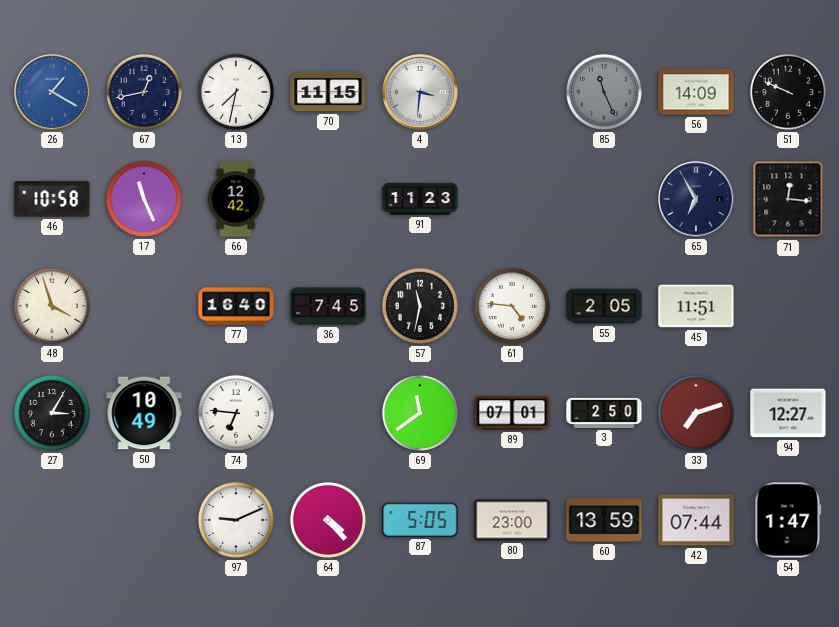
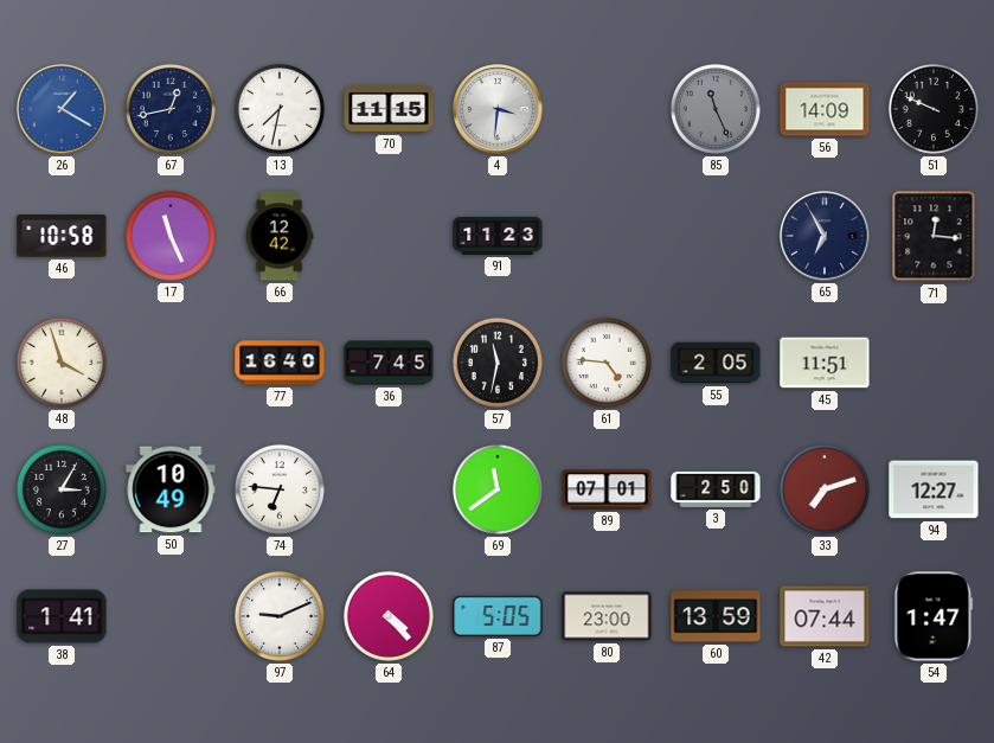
38: none -> 1:41 (62, 616)
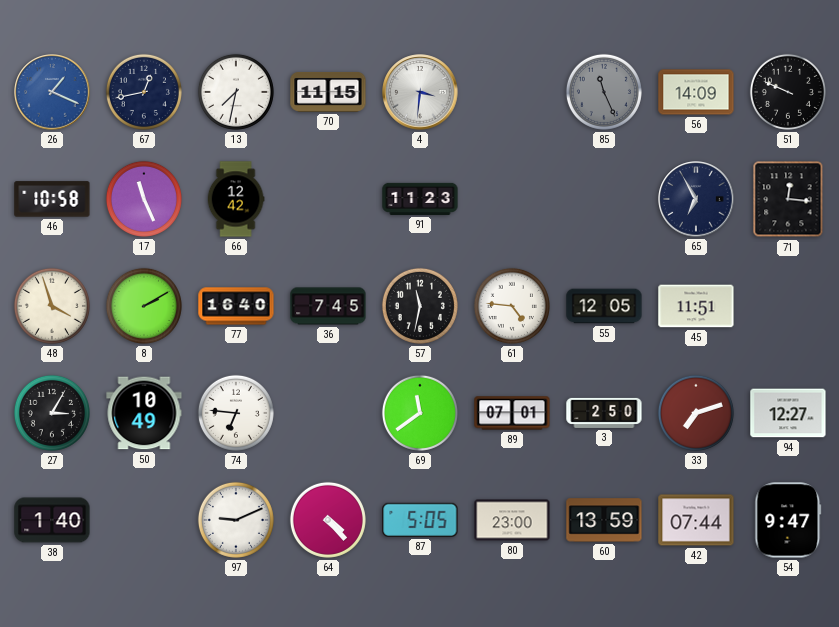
26: 1:20 -> 1:19 (52, 92)
8: none -> 2:10 (144, 306)
55: 2:05 -> 12:05 (604, 306)
38: 1:41 -> 1:40 (52, 520)
54: 1:47 -> 9:47 (788, 520)
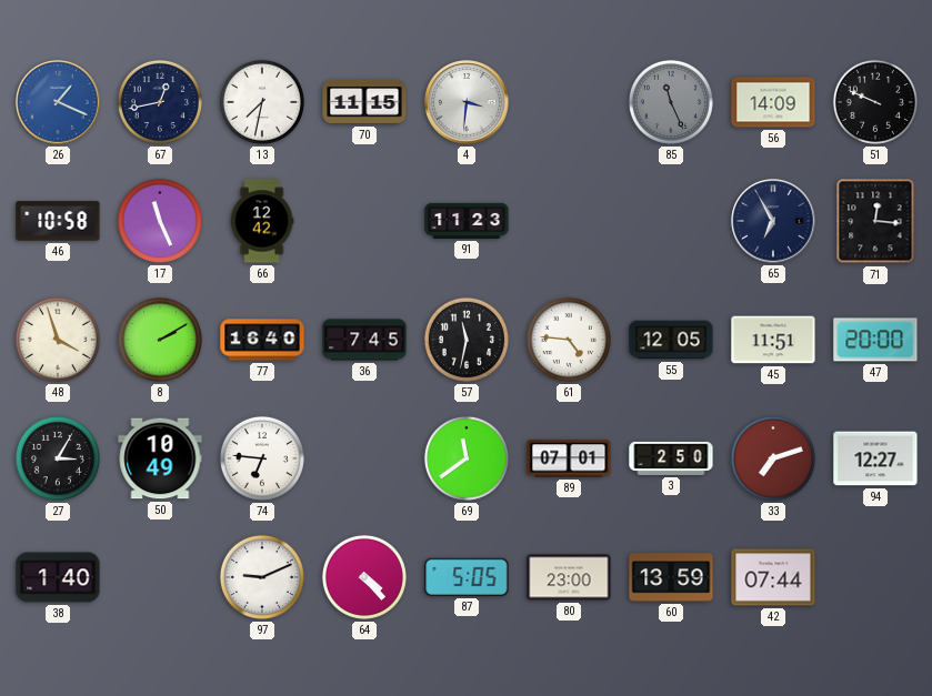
47: none -> 20:00 (875, 340)
54: 9:47 -> none (788, 520)
